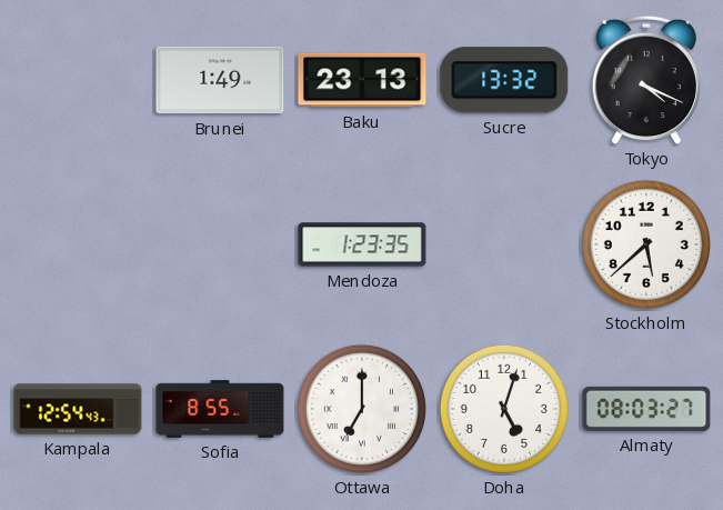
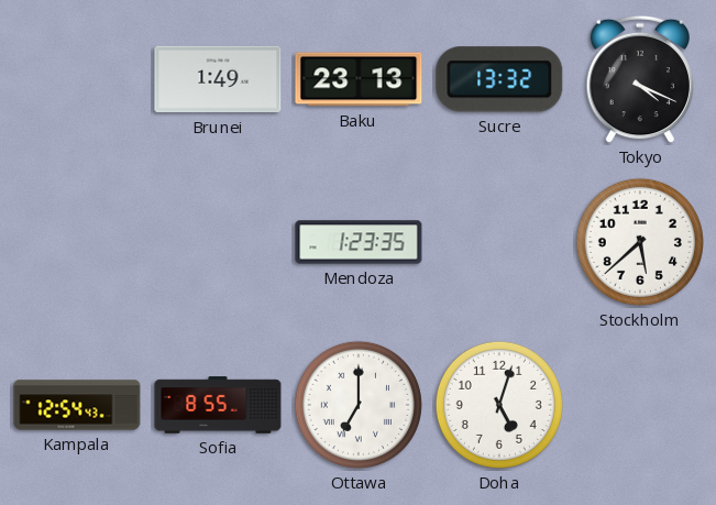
Almaty: 08:03 -> none (646, 409)
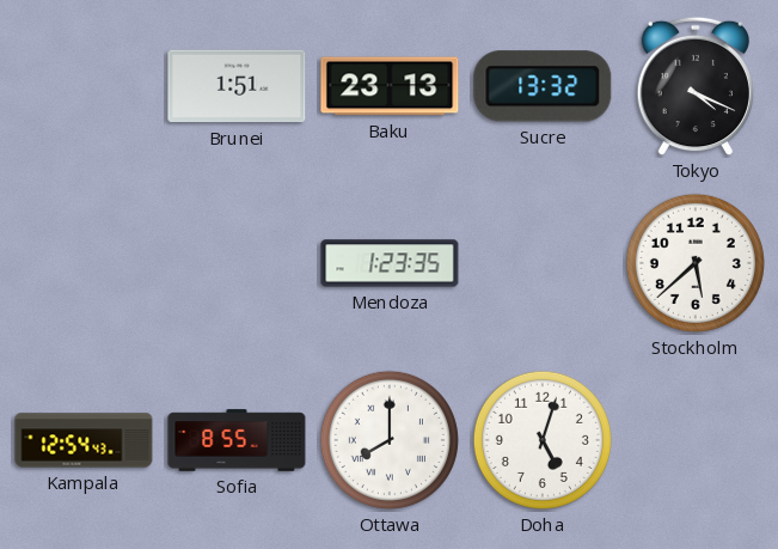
Brunei: 1:49 -> 1:51 (237, 86)
Ottawa: 7:00 -> 8:00 (390, 440)
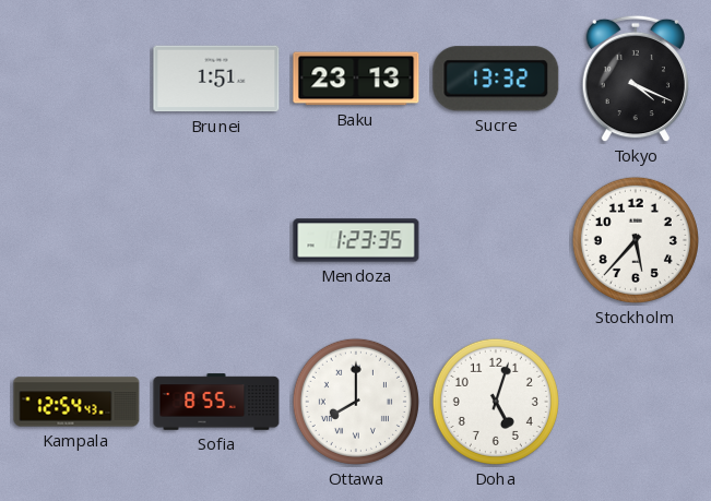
Stockholm: 5:38 -> 5:37 (636, 240)
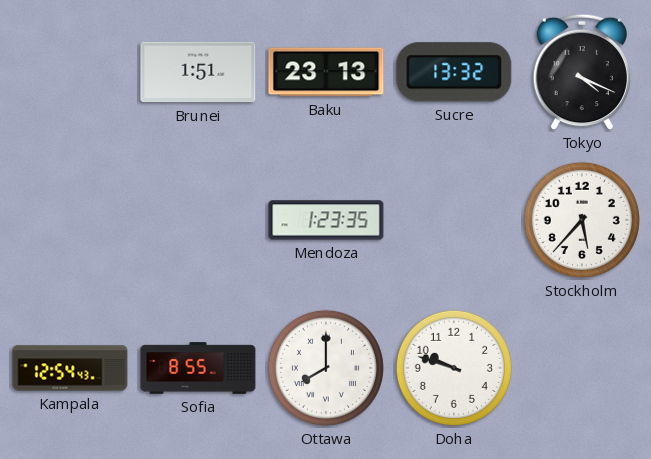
Doha: 5:03 -> 9:48 (454, 368)
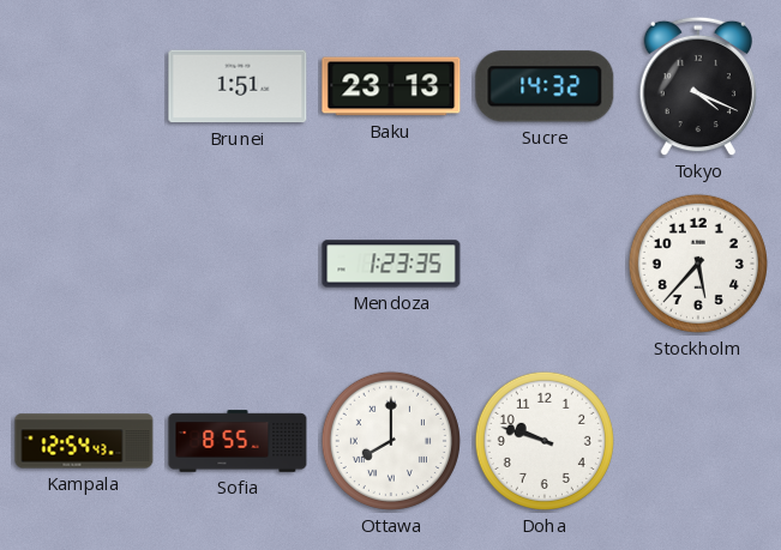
Sucre: 13:32 -> 14:32 (545, 86)
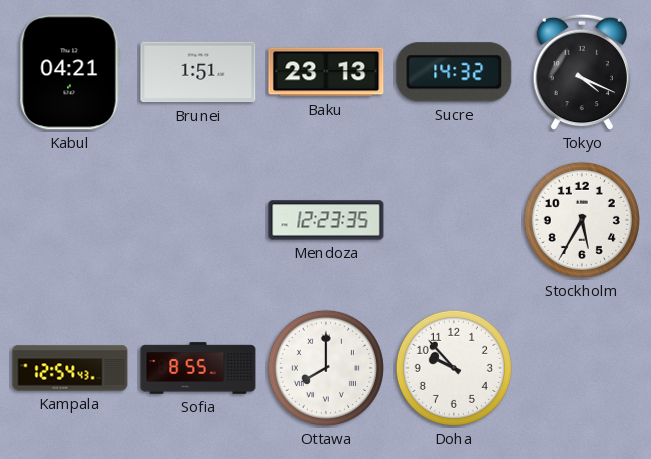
Kabul: none -> 04:21 (70, 72)
Mendoza: 1:23 -> 12:23 (326, 220)
Stockholm: 5:37 -> 5:35 (582, 220)
Doha: 9:48 -> 9:53 (454, 368)
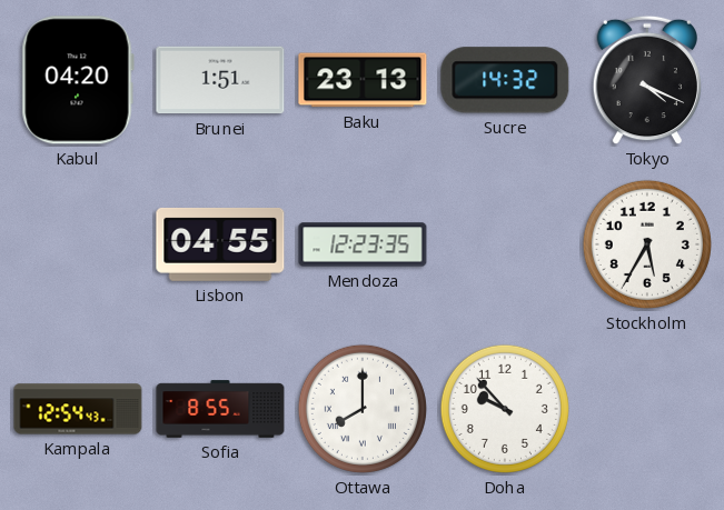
Kabul: 04:21 -> 04:20 (78, 80)
Lisbon: none -> 04:55 (220, 244)
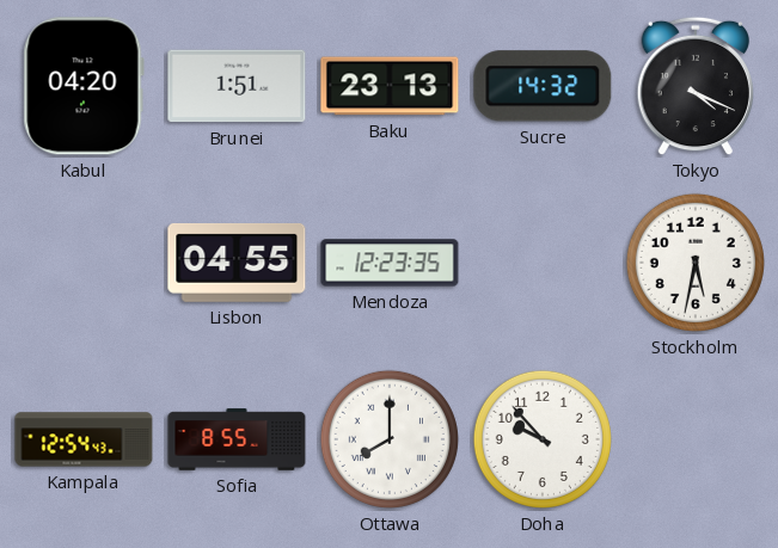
Stockholm: 5:35 -> 5:32 (696, 263)
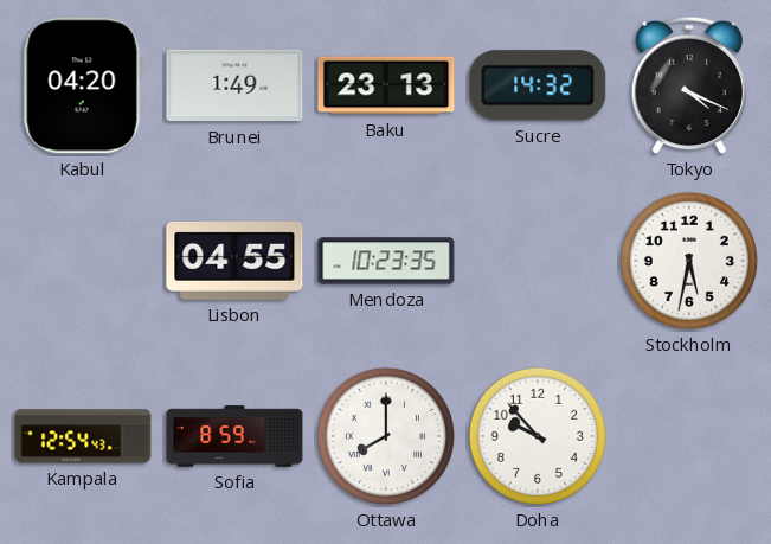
Brunei: 1:51 -> 1:49 (234, 85)
Mendoza: 12:23 -> 10:23 (386, 261)
Sofia: 8:55 -> 8:59 (234, 436)
